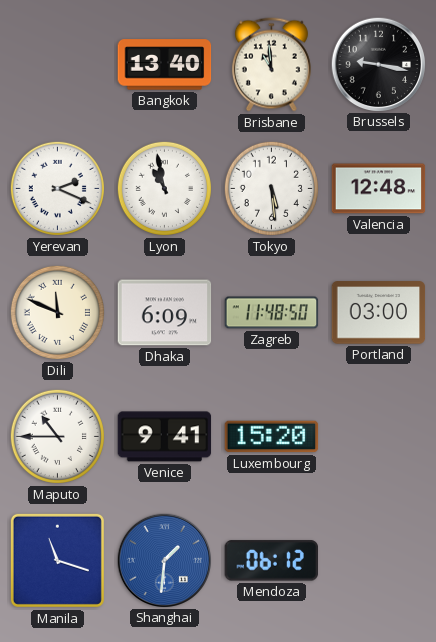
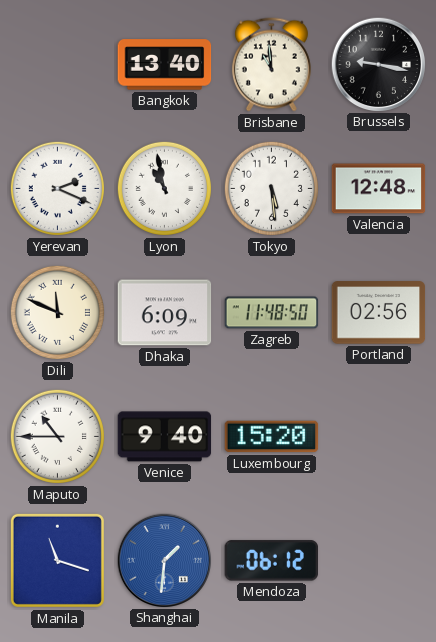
Portland: 03:00 -> 02:56 (379, 313)
Venice: 9:41 -> 9:40 (165, 437)
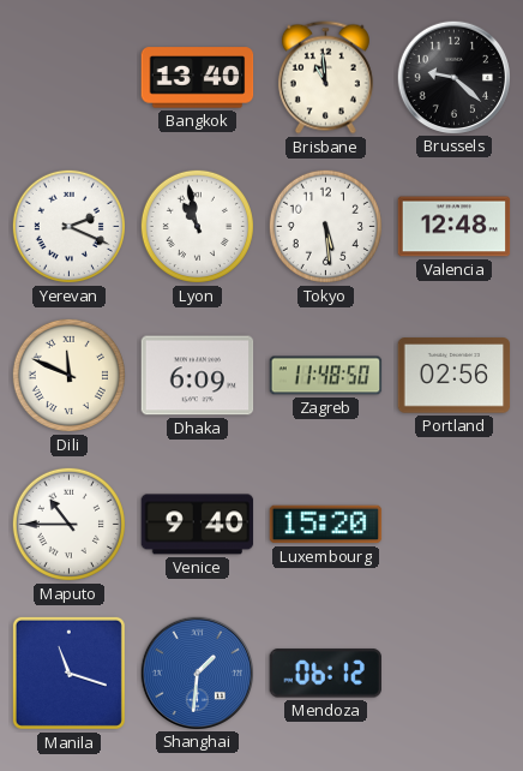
Brussels: 9:17 -> 9:22 (453, 77)
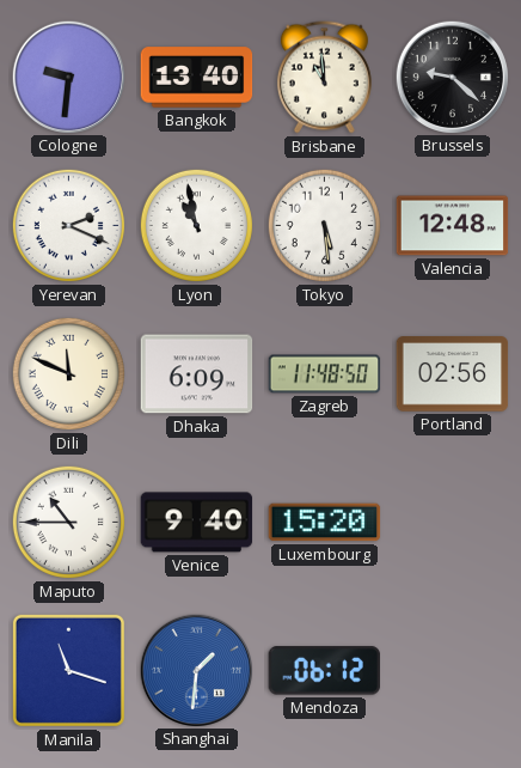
Cologne: none -> 9:31 (68, 77)
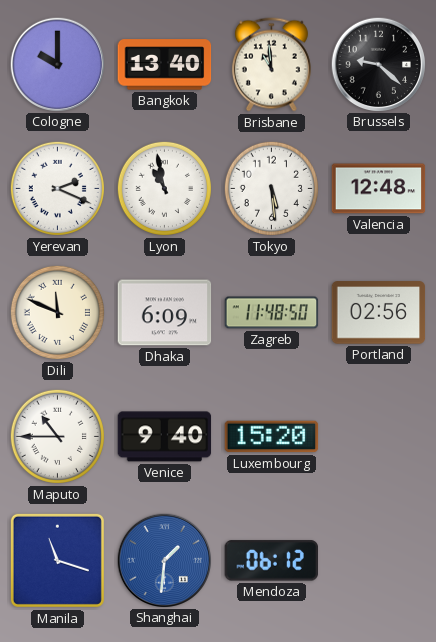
Cologne: 9:31 -> 10:00 (57, 64)
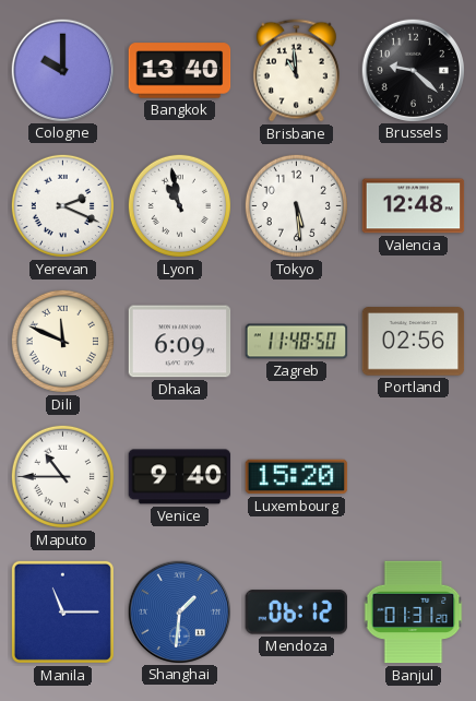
Manila: 11:18 -> 11:15 (62, 611)
Banjul: none -> 01:31 (414, 613)
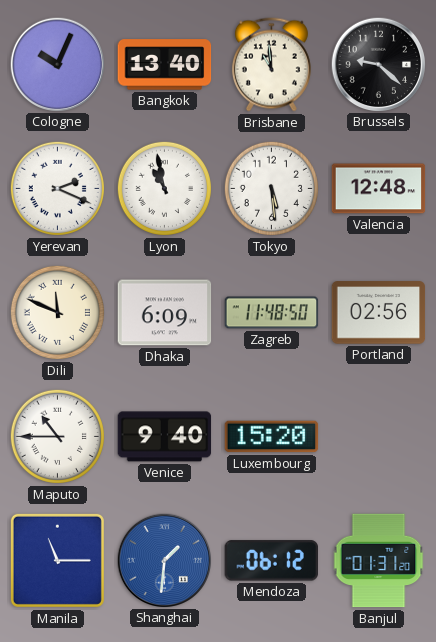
Cologne: 10:00 -> 10:04 (57, 64)
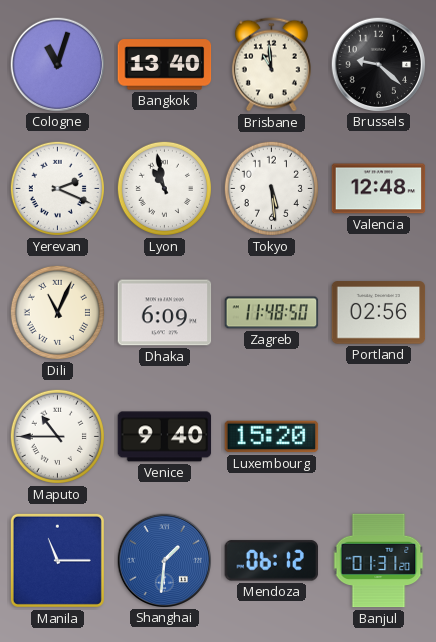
Cologne: 10:04 -> 11:03 (57, 64)
Dili: 11:49 -> 11:04 (57, 312)
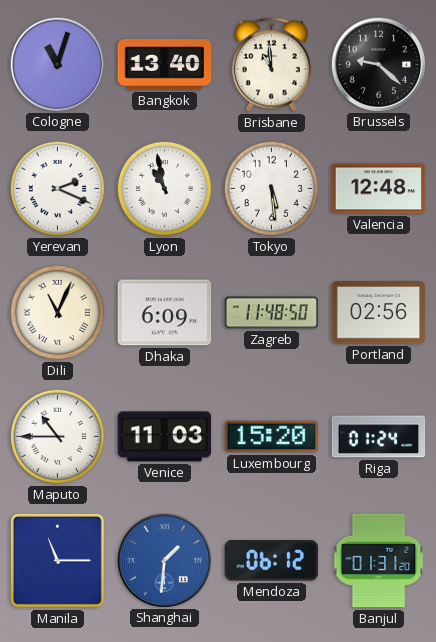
Venice: 9:40 -> 11:03 (165, 437)
Riga: none -> 01:24 (379, 437)
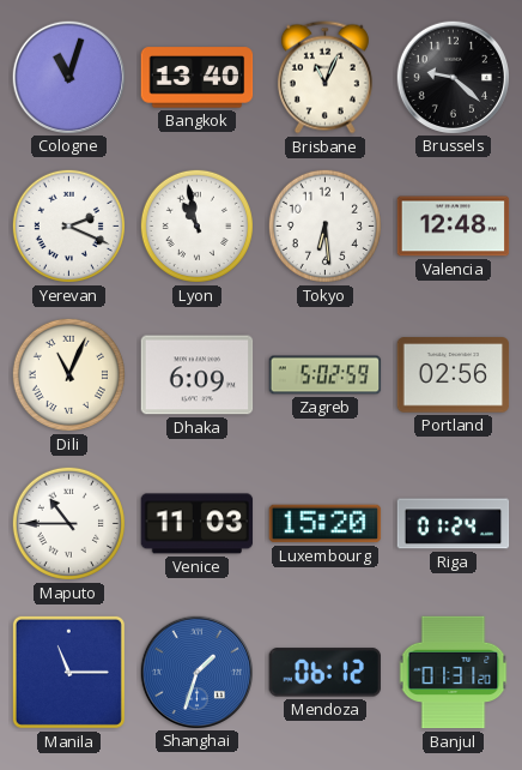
Brisbane: 10:59 -> 11:04 (324, 78)
Tokyo: 5:29 -> 6:29 (324, 225)
Zagreb: 11:48 -> 5:02 (326, 375)
Shanghai: 1:31 -> 1:33 (196, 672)
